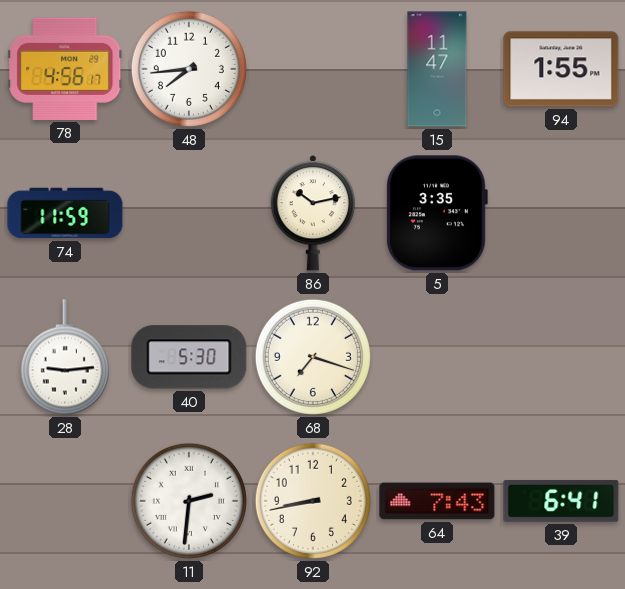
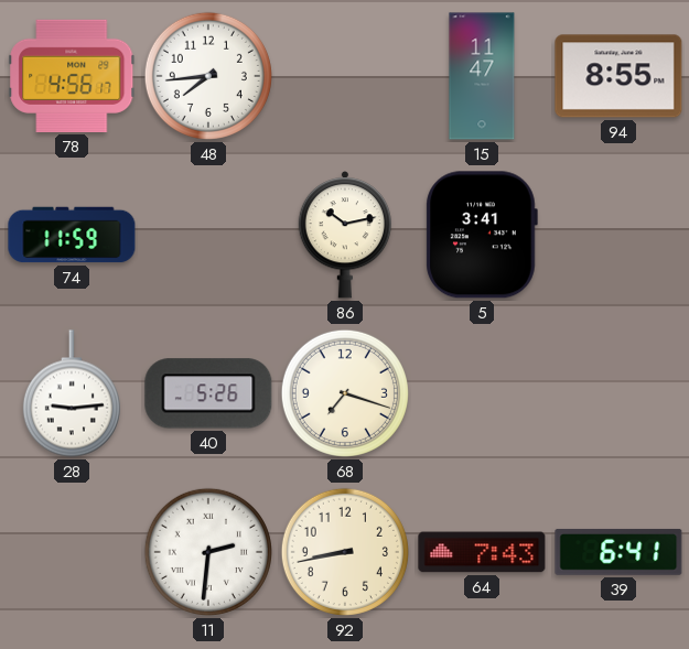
94: 1:55 -> 8:55 (618, 76)
5: 3:35 -> 3:41 (482, 235)
40: 5:30 -> 5:26 (208, 393)
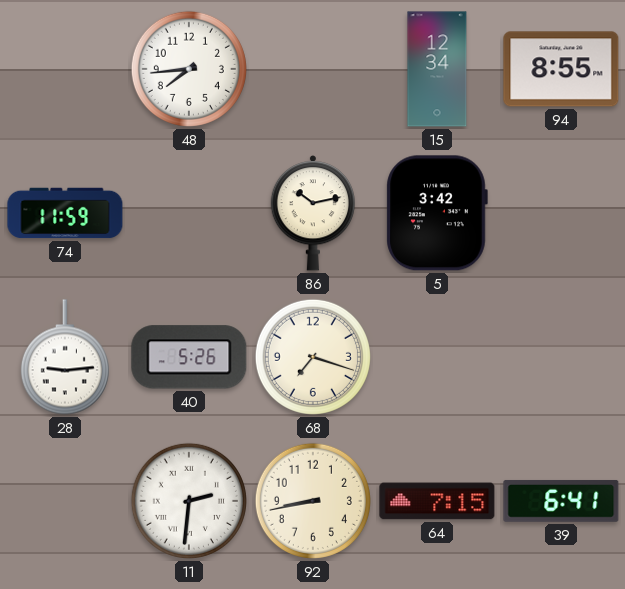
78: 4:56 -> none (72, 76)
15: 11:47 -> 12:34 (437, 69)
5: 3:41 -> 3:42 (437, 213)
64: 7:43 -> 7:15 (437, 501)
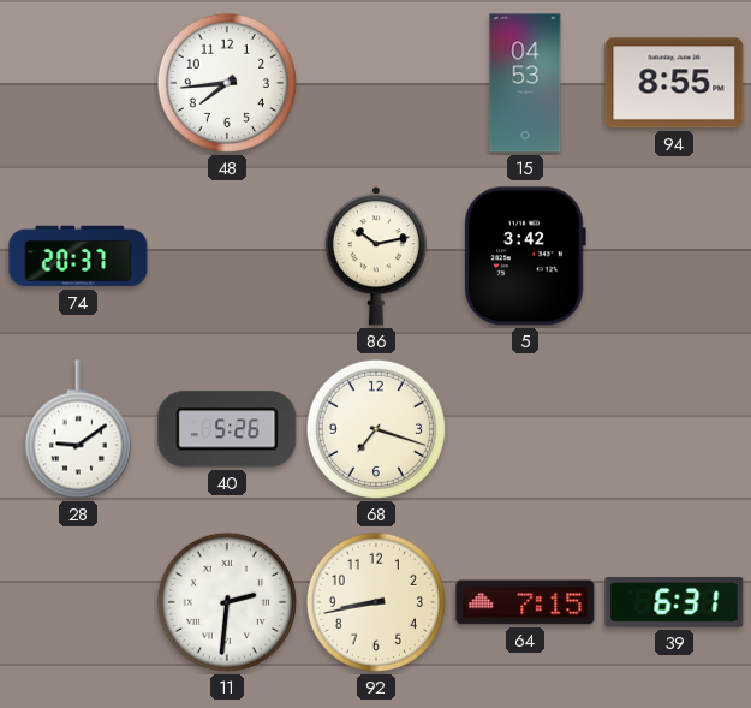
15: 12:34 -> 04:53 (525, 83)
74: 11:59 -> 20:37 (78, 256)
28: 9:14 -> 9:09 (78, 429)
39: 6:41 -> 6:31 (674, 602)
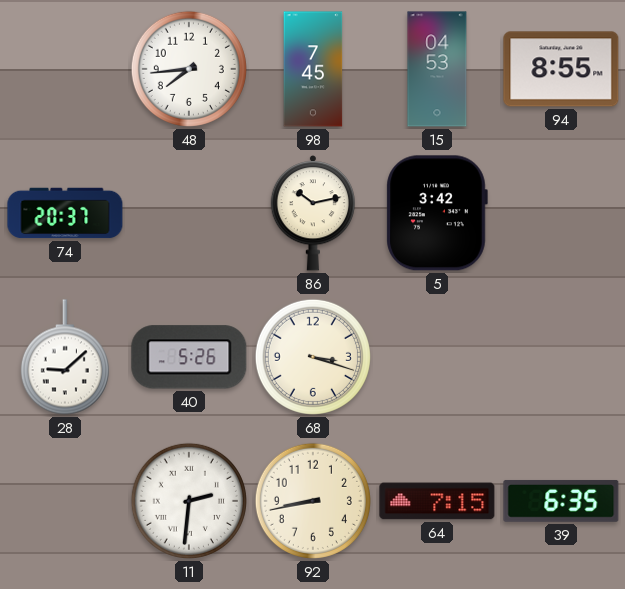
98: none -> 7:45 (313, 69)
28: 9:09 -> 9:08 (65, 357)
68: 7:18 -> 3:18 (313, 357)
39: 6:31 -> 6:35 (561, 501)
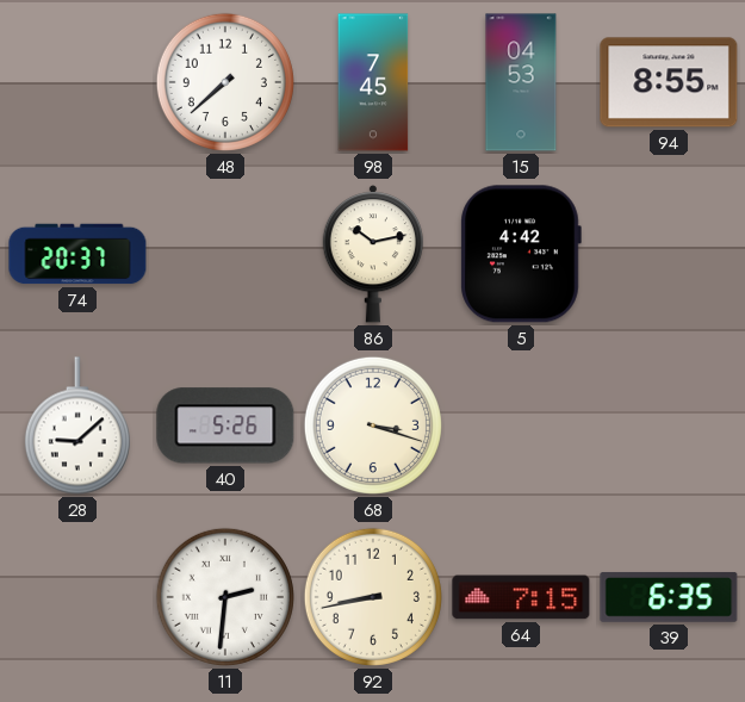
48: 7:44 -> 7:38 (225, 82)
5: 3:42 -> 4:42 (521, 254)
